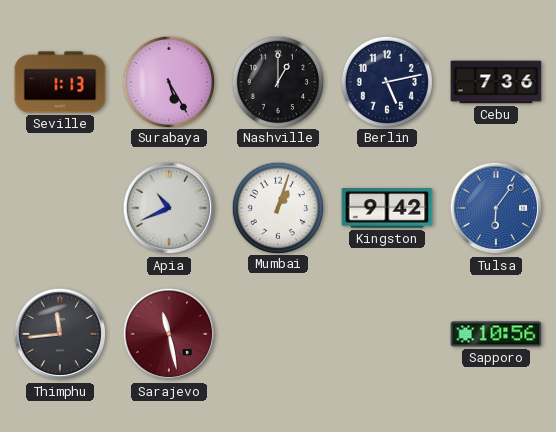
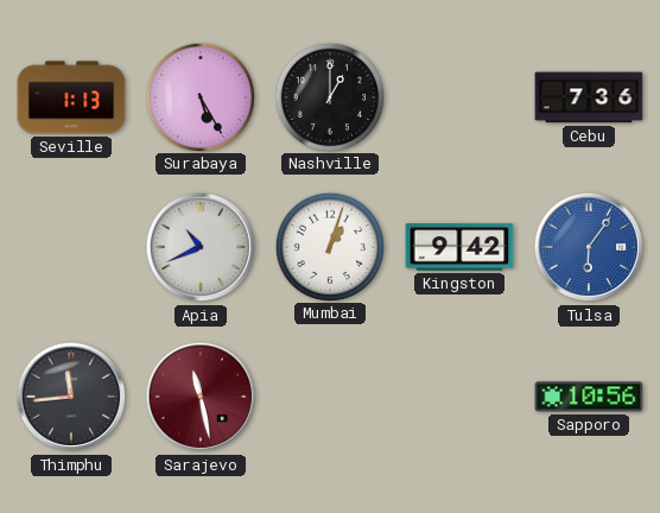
Berlin: 5:13 -> none (386, 81)
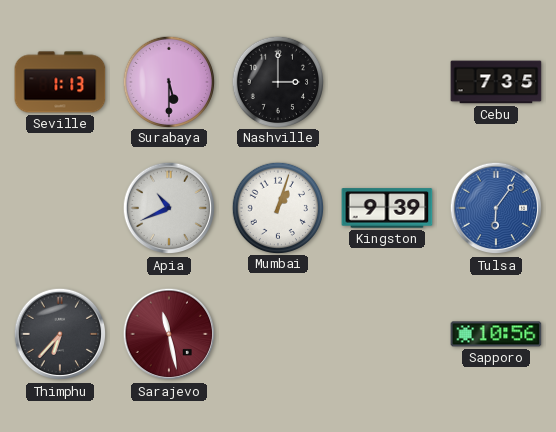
Surabaya: 5:25 -> 5:30 (168, 81)
Nashville: 1:00 -> 3:00 (277, 81)
Cebu: 7:36 -> 7:35 (496, 82)
Kingston: 9:42 -> 9:39 (387, 208)
Thimphu: 11:44 -> 6:37 (60, 334)
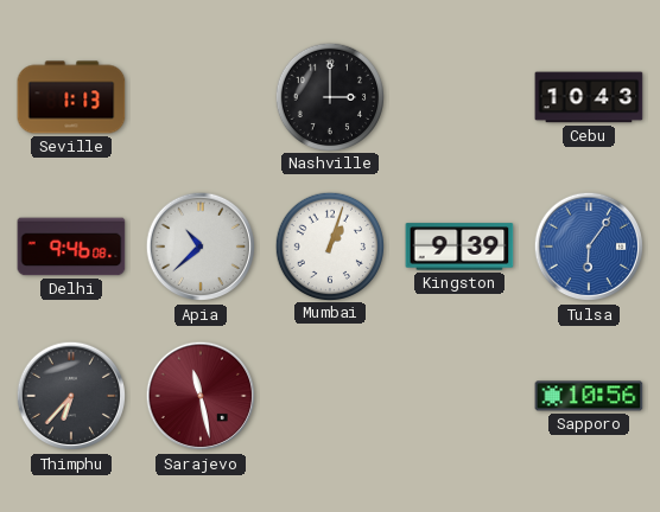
Surabaya: 5:30 -> none (168, 81)
Cebu: 7:35 -> 10:43 (589, 97)
Delhi: none -> 9:46 (71, 247)
Apia: 10:41 -> 10:38 (201, 247)
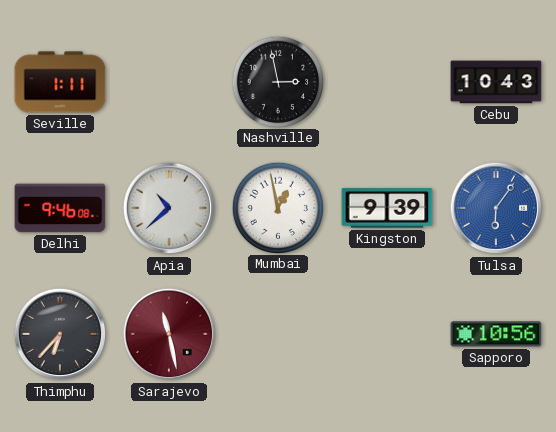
Seville: 1:13 -> 1:11 (60, 82)
Nashville: 3:00 -> 2:58 (277, 81)
Mumbai: 1:03 -> 12:58 (277, 207)
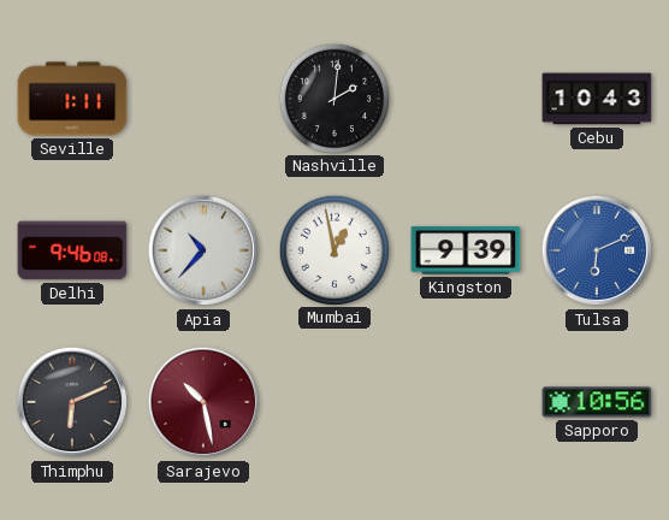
Nashville: 2:58 -> 2:01 (333, 97)
Apia: 10:38 -> 10:37 (203, 250)
Tulsa: 6:06 -> 6:11 (597, 250)
Thimphu: 6:37 -> 6:11 (72, 402)
Sarajevo: 11:28 -> 10:28 (203, 402)
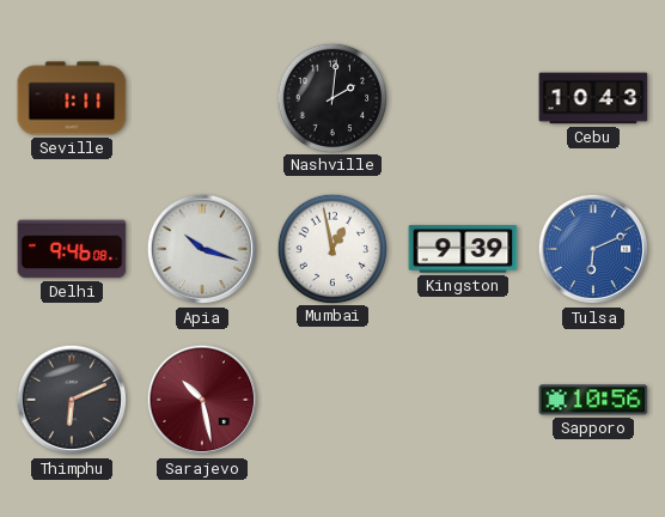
Apia: 10:37 -> 10:18 (202, 249)
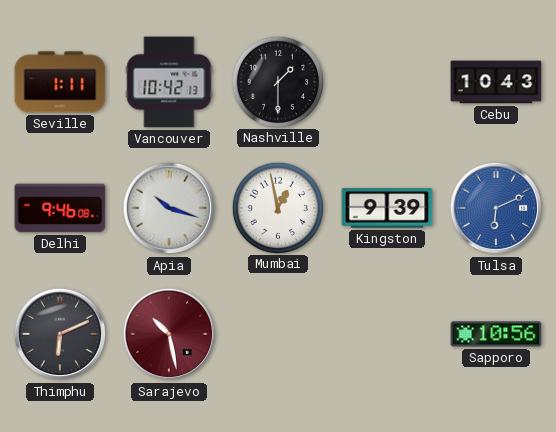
Vancouver: none -> 10:42 (169, 82)
Nashville: 2:01 -> 1:30 (277, 81)
